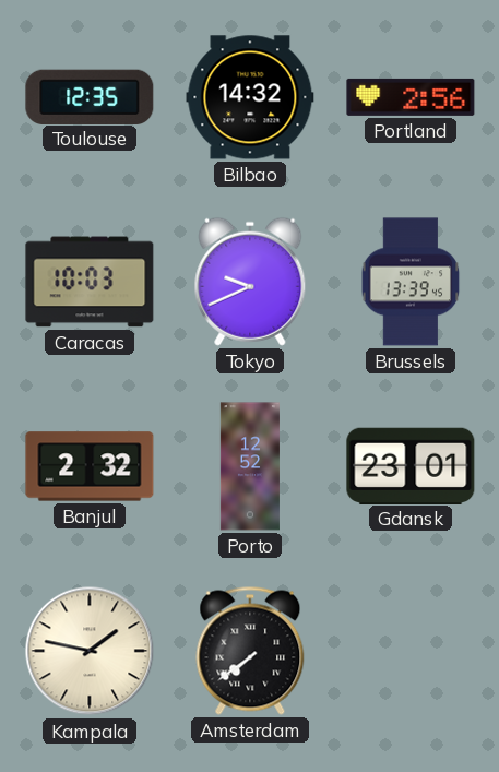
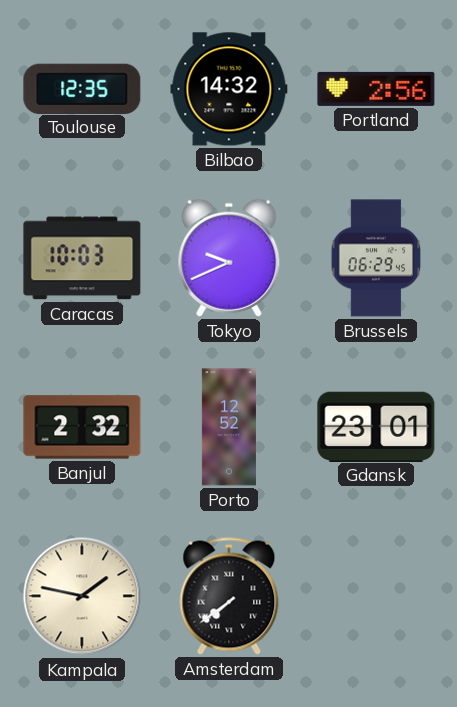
Brussels: 13:39 -> 06:29 (376, 258)
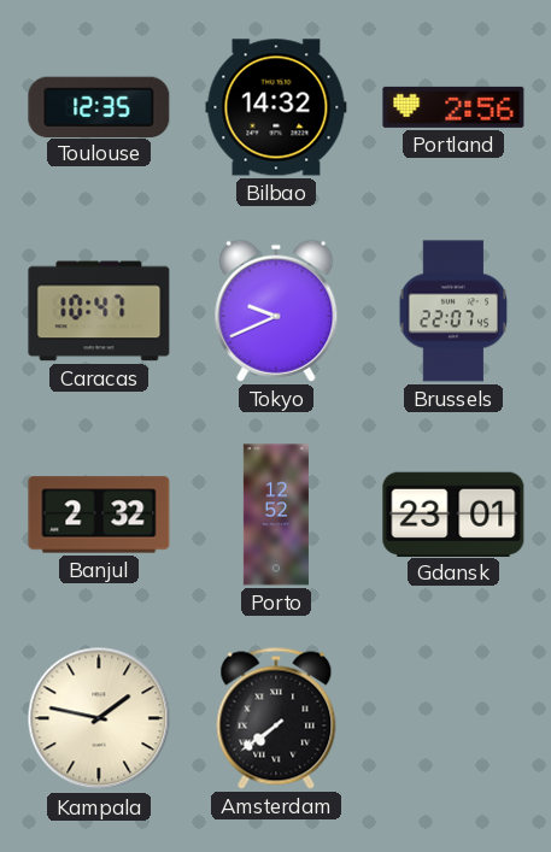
Caracas: 10:03 -> 10:47 (99, 311)
Brussels: 06:29 -> 22:07 (453, 311)
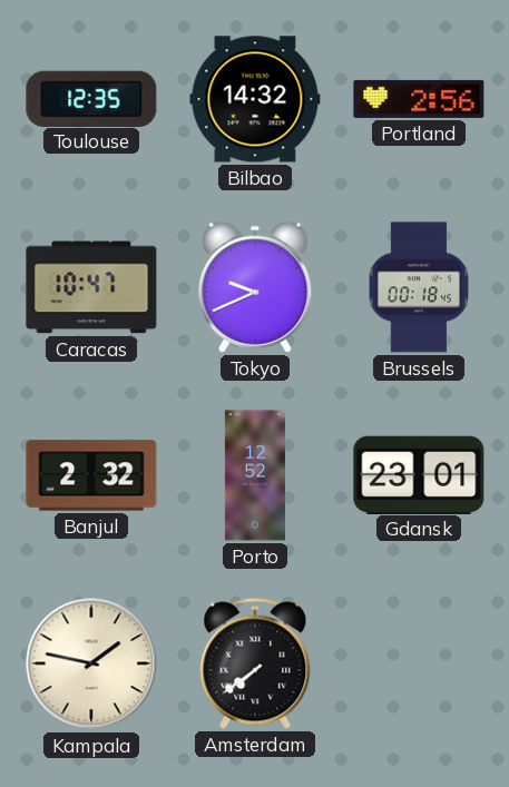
Brussels: 22:07 -> 00:18 (419, 287)
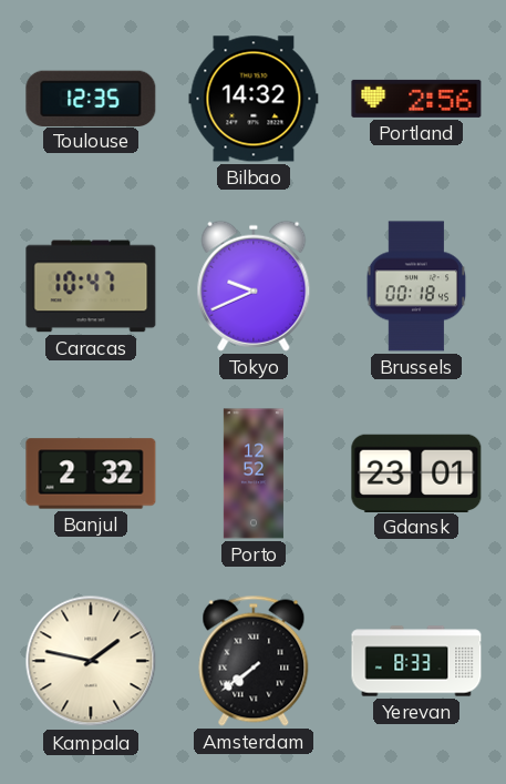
Yerevan: none -> 8:33 (416, 661)
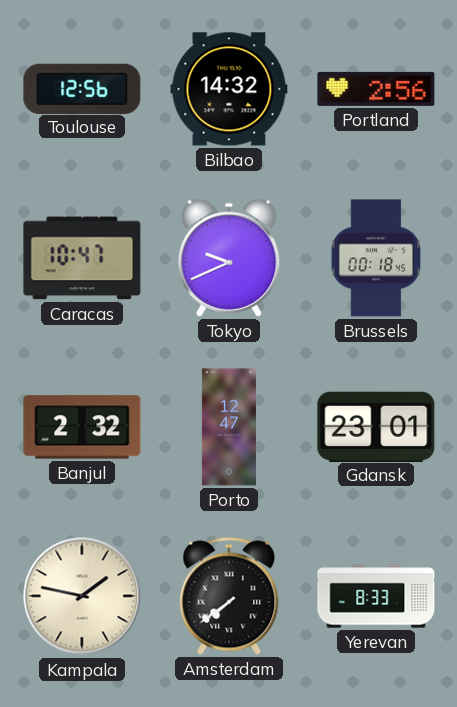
Toulouse: 12:35 -> 12:56 (82, 88)
Porto: 12:52 -> 12:47 (229, 427)
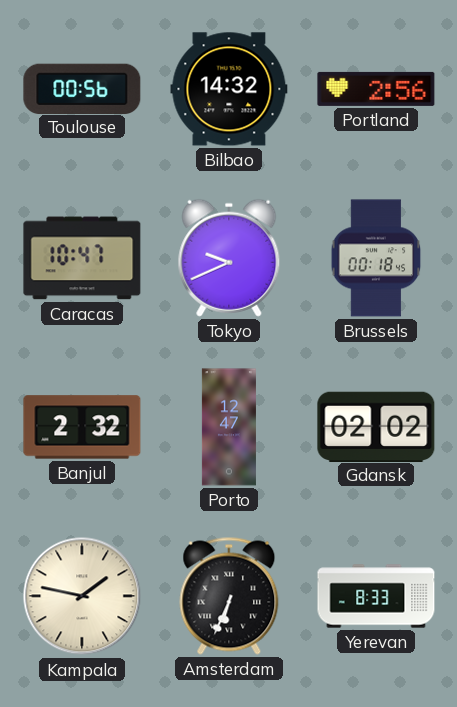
Toulouse: 12:56 -> 00:56 (82, 88)
Gdansk: 23:01 -> 02:02 (376, 426)
Amsterdam: 7:39 -> 6:34 (229, 596)
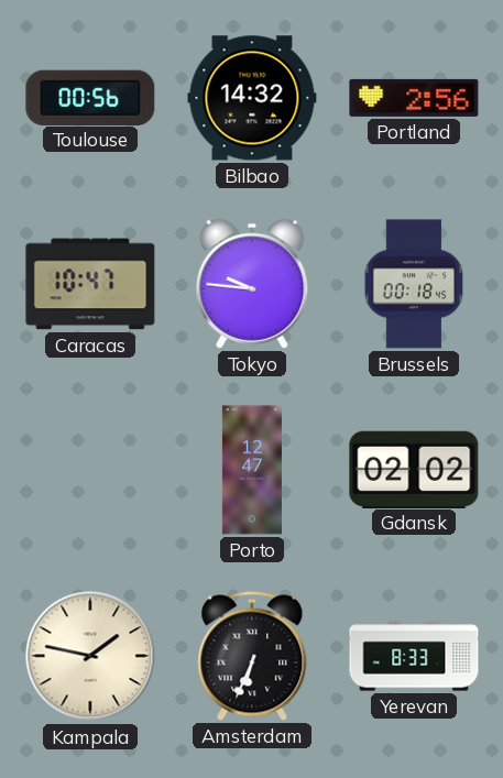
Tokyo: 9:41 -> 9:46 (252, 284)
Banjul: 2:32 -> none (82, 427)
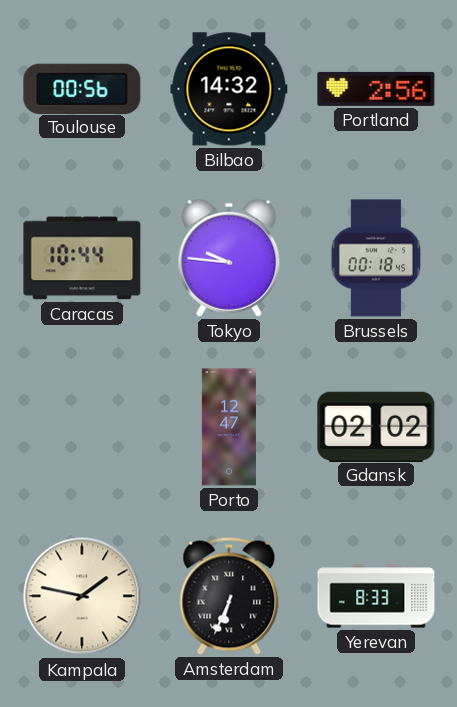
Caracas: 10:47 -> 10:44 (82, 258)
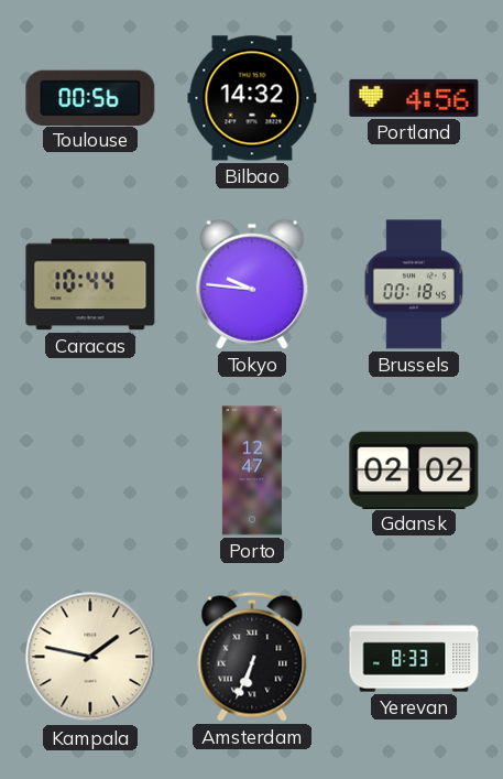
Portland: 2:56 -> 4:56 (414, 98)
